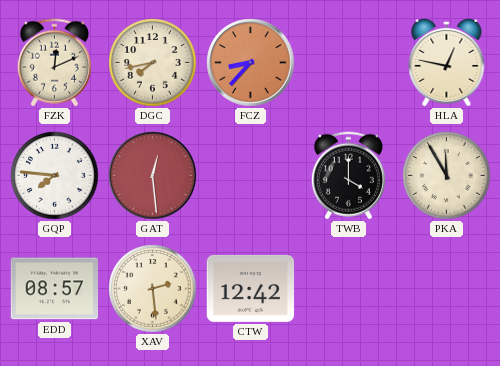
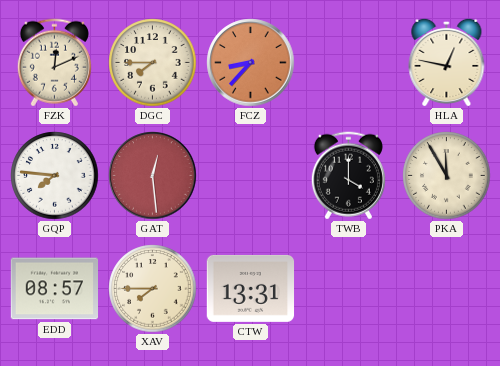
DGC: 7:43 -> 7:45 (153, 63)
XAV: 2:29 -> 7:45 (153, 289)
CTW: 12:42 -> 13:31 (251, 288)
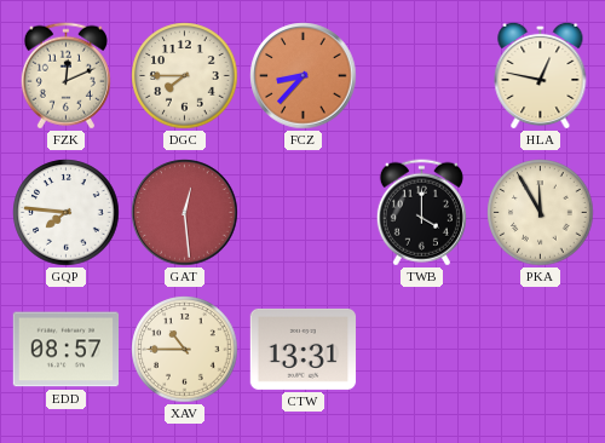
XAV: 7:45 -> 10:45 (185, 350)
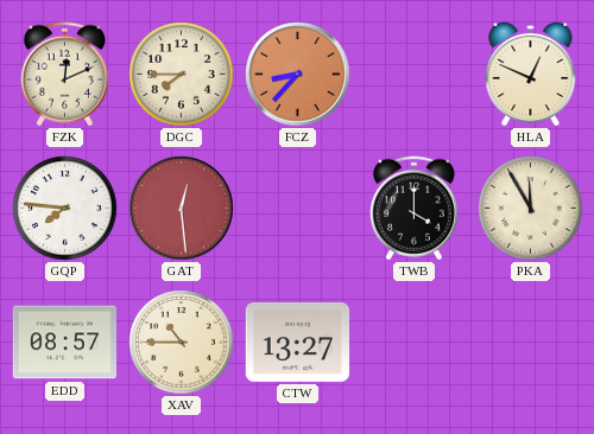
HLA: 12:47 -> 12:49 (531, 74)
CTW: 13:31 -> 13:27 (298, 342)
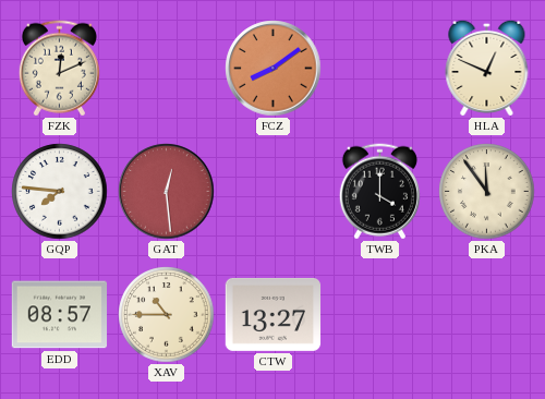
DGC: 7:45 -> none (182, 75)
FCZ: 8:37 -> 8:09 (274, 69)
PKA: 11:55 -> 11:54 (487, 192)
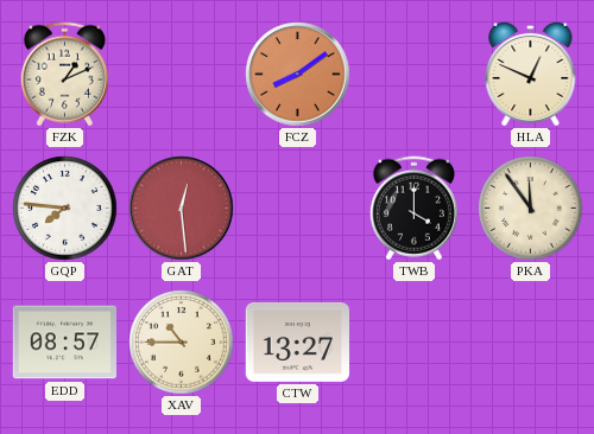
FZK: 12:11 -> 1:11 (64, 75)
